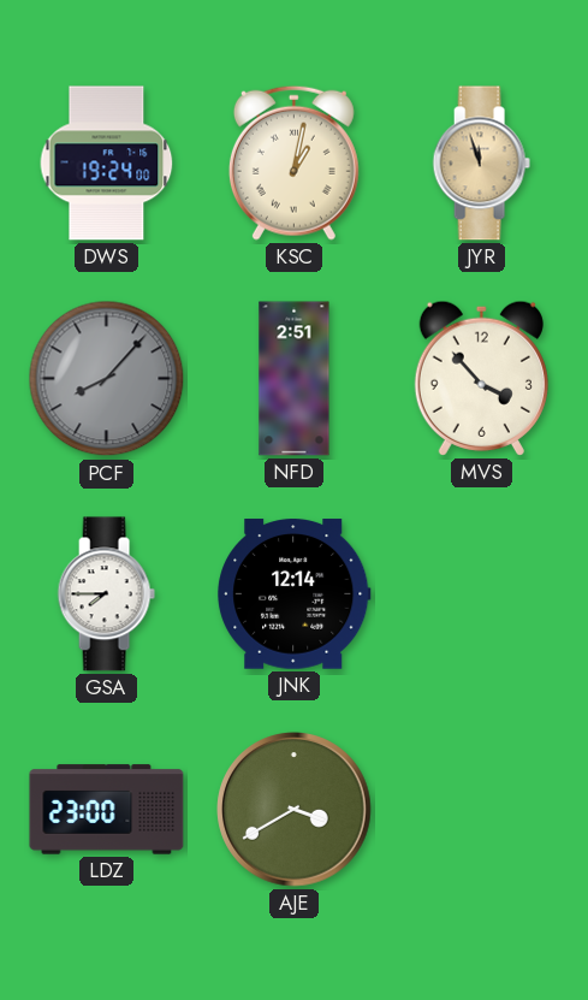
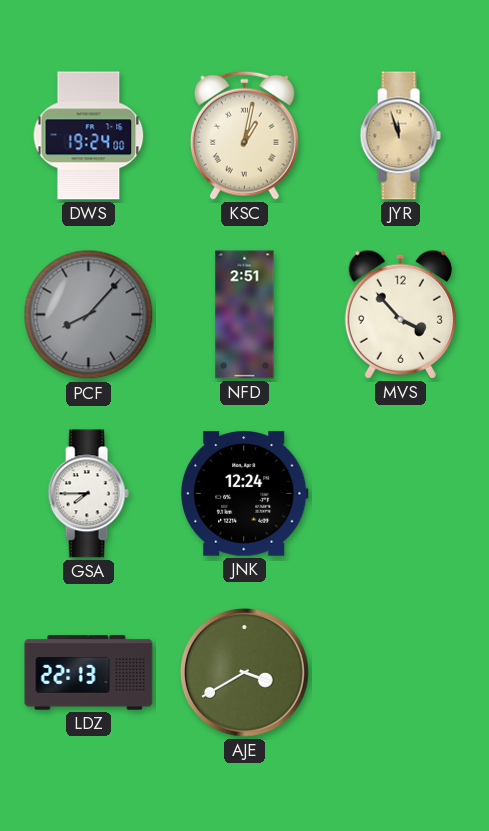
JNK: 12:14 -> 12:24 (245, 494)
LDZ: 23:00 -> 22:13 (89, 673)
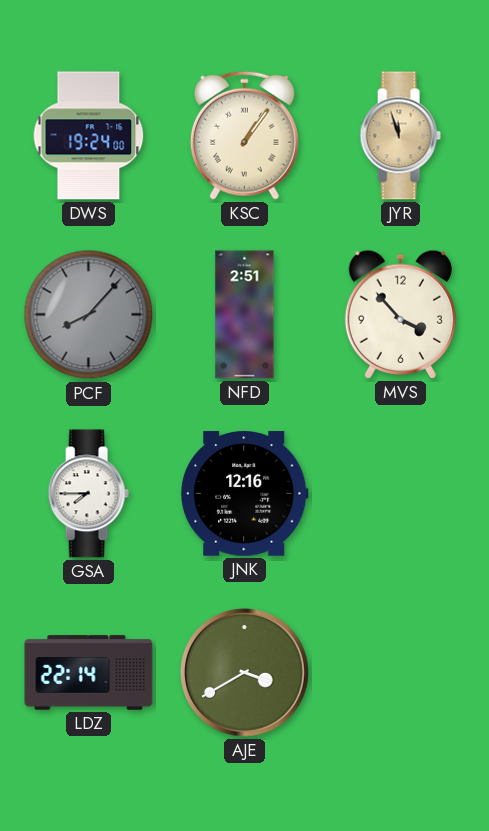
KSC: 1:02 -> 1:06 (244, 135)
JNK: 12:24 -> 12:16 (245, 494)
LDZ: 22:13 -> 22:14 (89, 673)
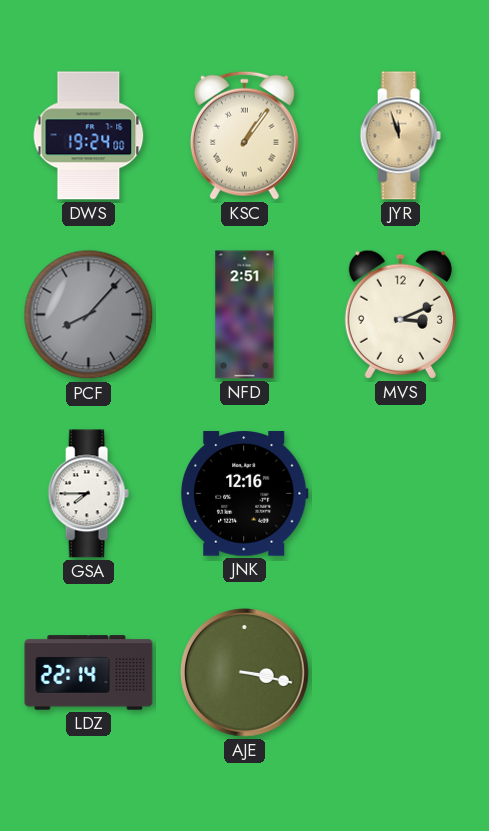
MVS: 3:53 -> 3:11 (400, 314)
AJE: 3:40 -> 3:17 (245, 673)
